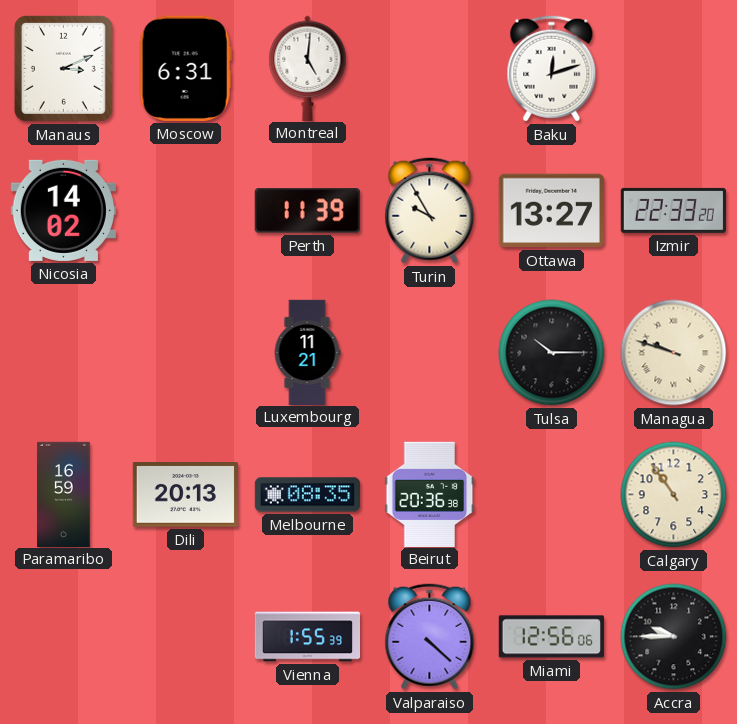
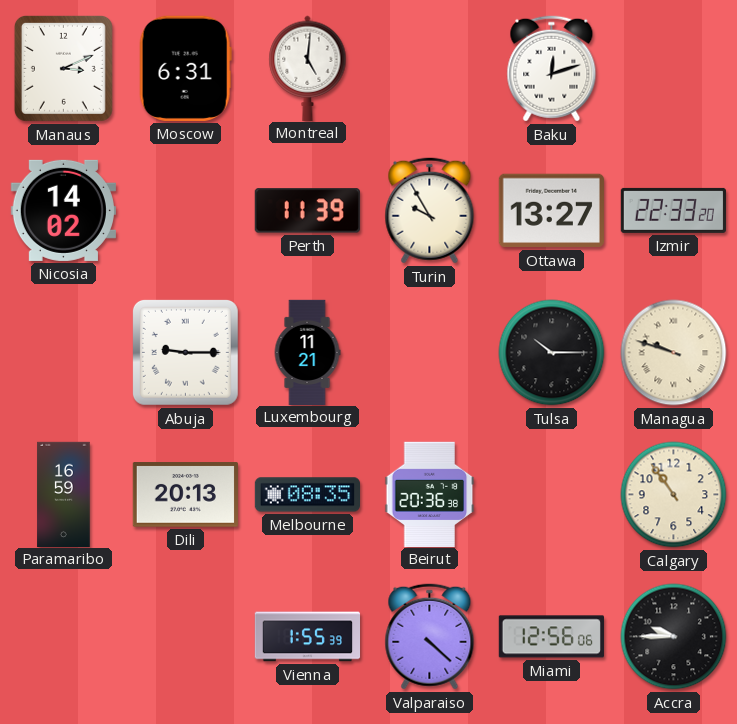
Abuja: none -> 9:15 (185, 352)
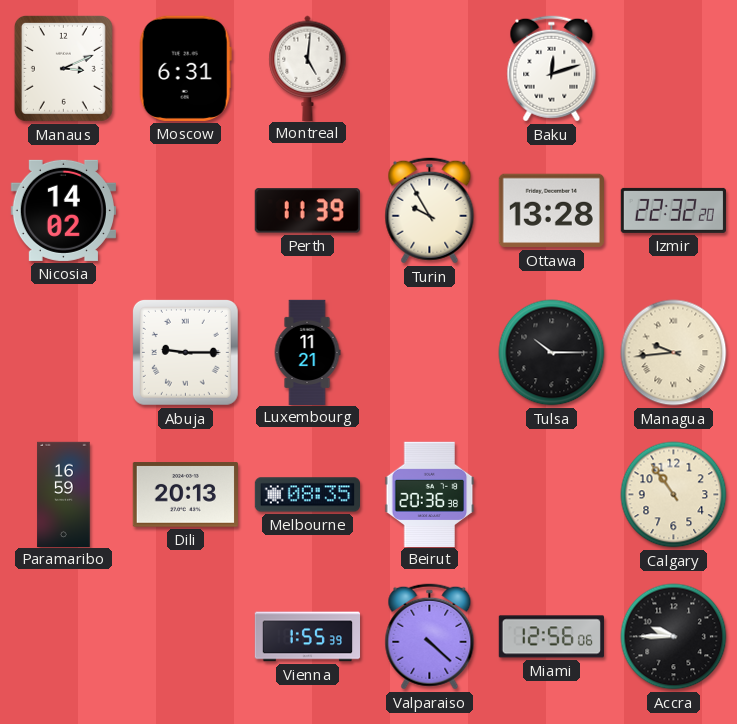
Ottawa: 13:27 -> 13:28 (551, 211)
Izmir: 22:33 -> 22:32 (673, 210)
Managua: 9:48 -> 9:44 (674, 353)
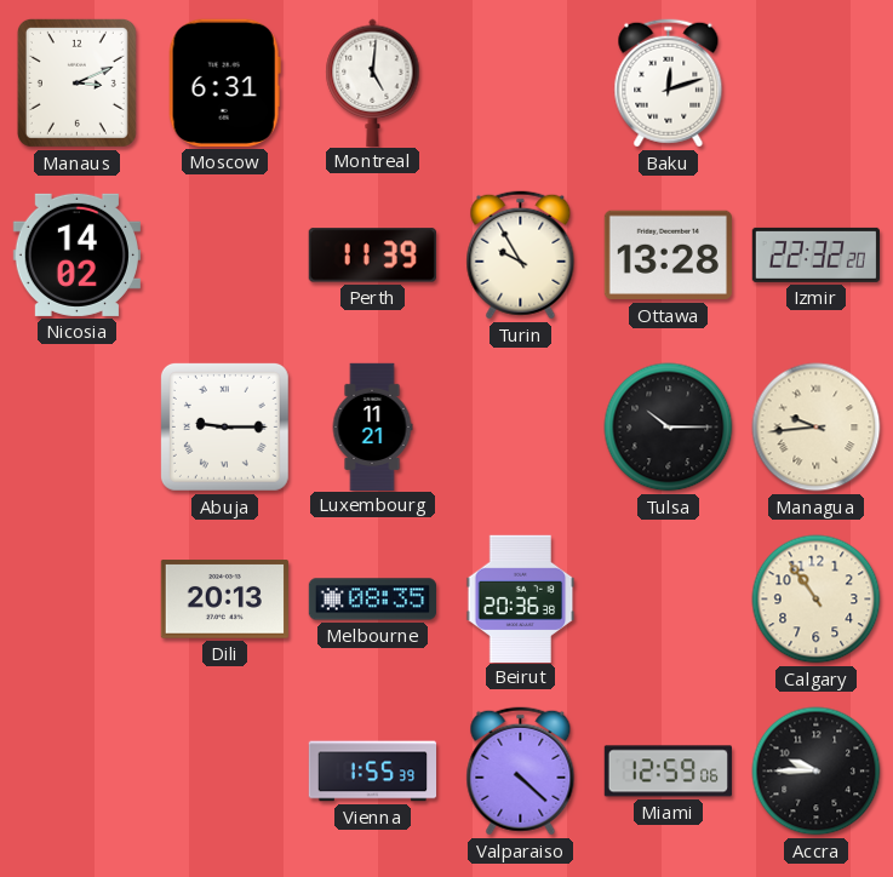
Paramaribo: 16:59 -> none (64, 494)
Miami: 12:56 -> 12:59 (668, 772)
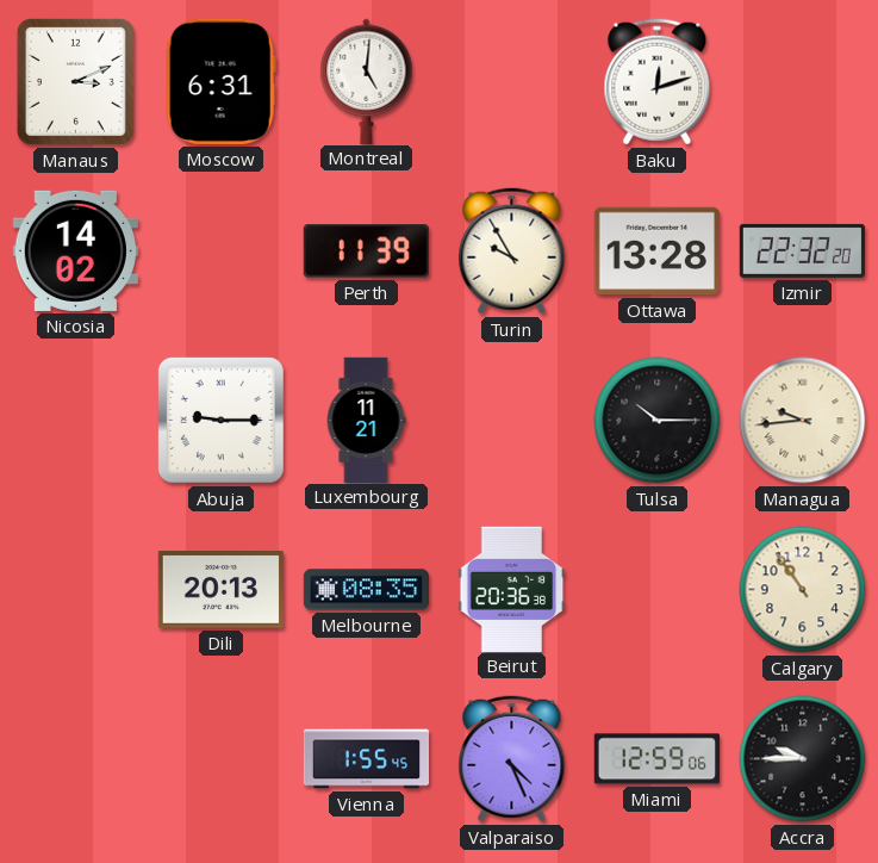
Vienna: 1:55:39 -> 1:55:45 (367, 759)
Valparaiso: 4:22 -> 4:26 (512, 759)
